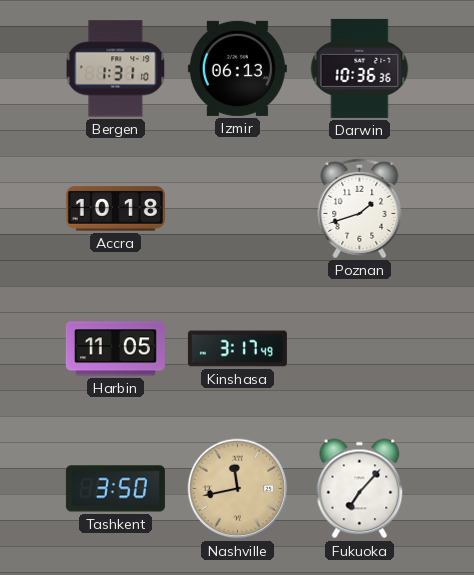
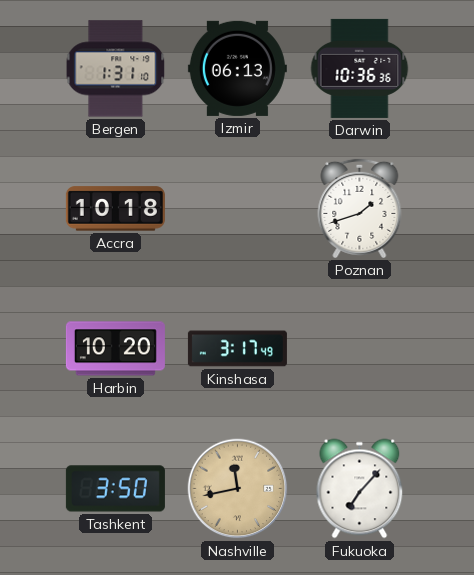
Harbin: 11:05 -> 10:20 (115, 349)
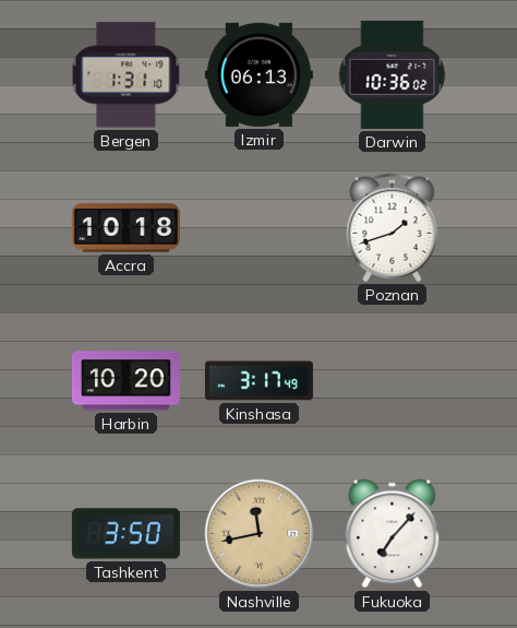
Darwin: 10:36:36 -> 10:36:02 (393, 74)
